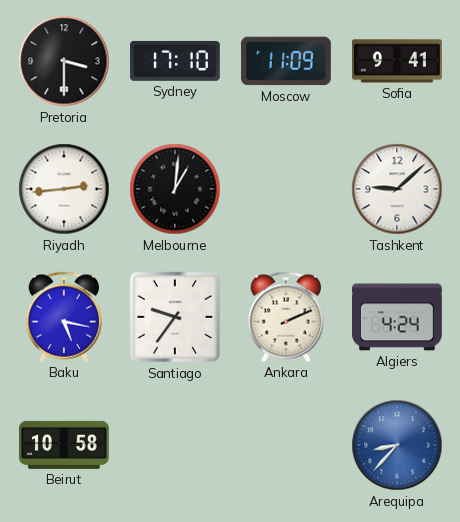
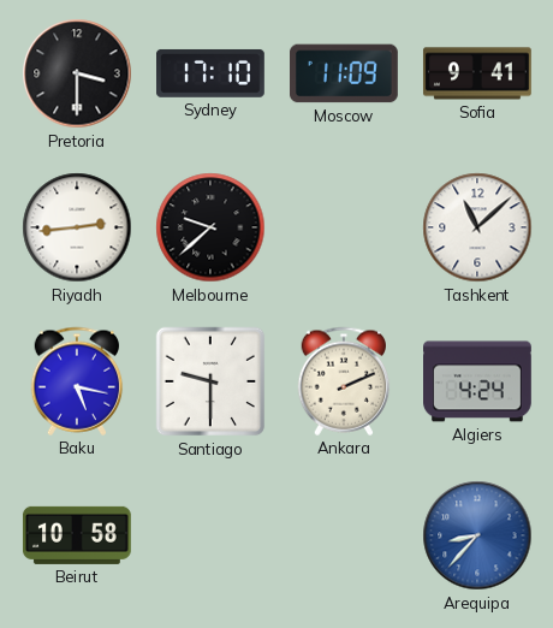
Melbourne: 1:01 -> 9:38 (210, 227)
Tashkent: 9:08 -> 11:08 (477, 227)
Santiago: 9:36 -> 9:30 (210, 381)
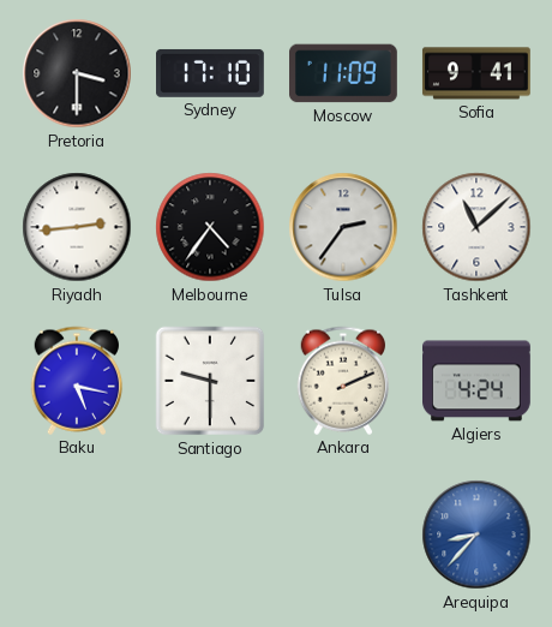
Melbourne: 9:38 -> 4:36 (210, 227)
Tulsa: none -> 2:36 (343, 227)
Beirut: 10:58 -> none (77, 535)
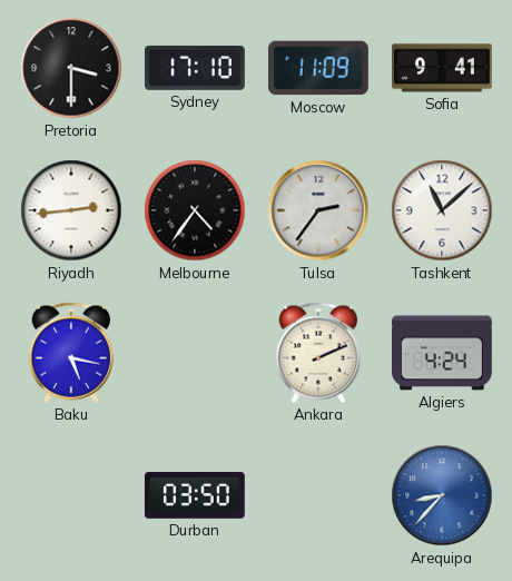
Santiago: 9:30 -> none (210, 381)
Durban: none -> 03:50 (195, 495)
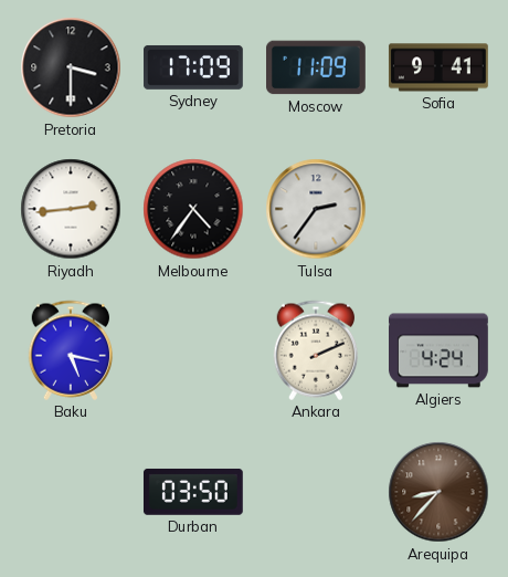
Sydney: 17:10 -> 17:09 (194, 67)
Tashkent: 11:08 -> none (442, 210)
Arequipa dial: blue -> brown (438, 492)
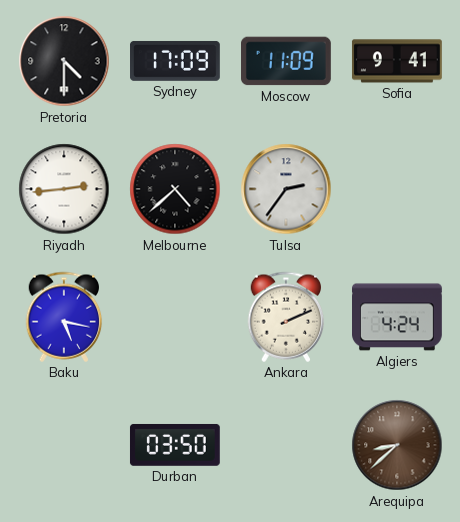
Pretoria: 3:30 -> 4:30 (64, 61)
Melbourne: 4:36 -> 4:38 (175, 189)
Arequipa: 8:37 -> 8:38 (397, 445)
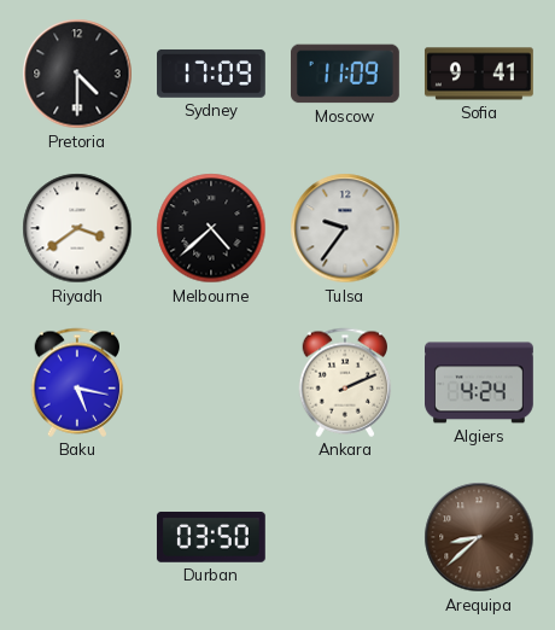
Riyadh: 2:44 -> 3:39 (77, 228)
Tulsa: 2:36 -> 9:36 (345, 228)
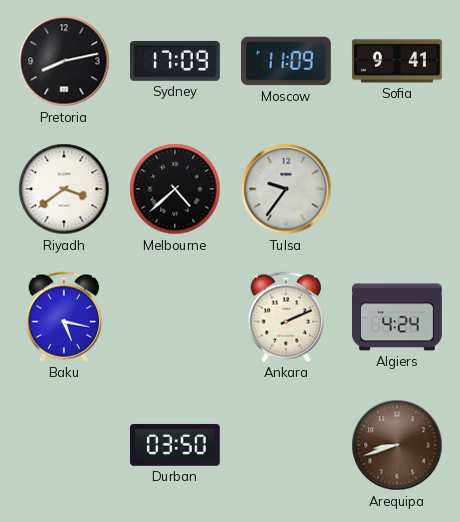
Pretoria: 4:30 -> 8:13 (64, 61)
Arequipa: 8:38 -> 8:42 (397, 445)
